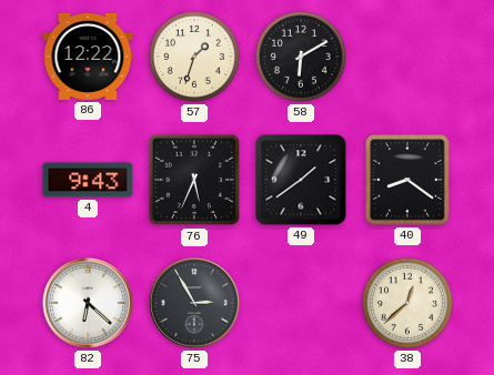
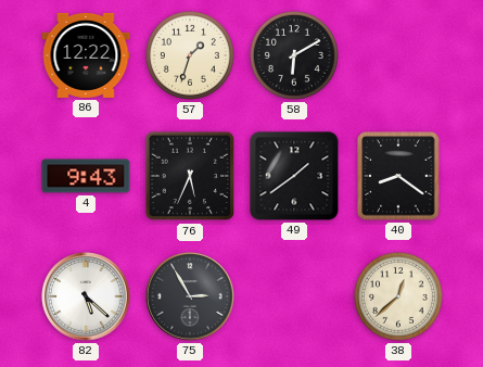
82: 6:22 -> 5:22 (86, 296)
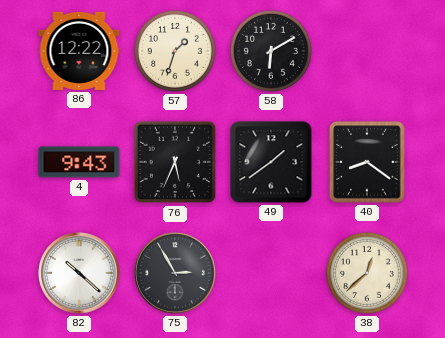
82: 5:22 -> 10:22 (79, 273)
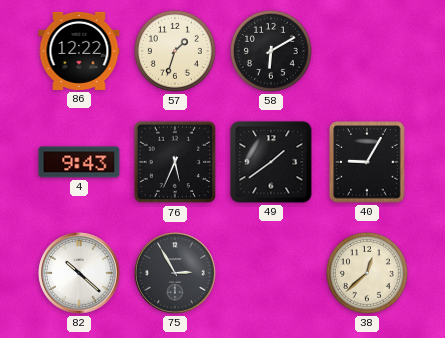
40: 8:21 -> 9:05 (367, 162)
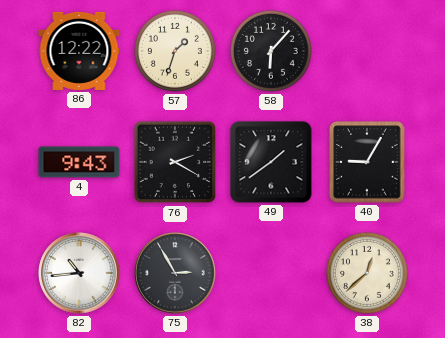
58: 6:10 -> 6:07 (271, 51)
76: 5:34 -> 2:20 (175, 162)
82: 10:22 -> 10:44 (79, 273)
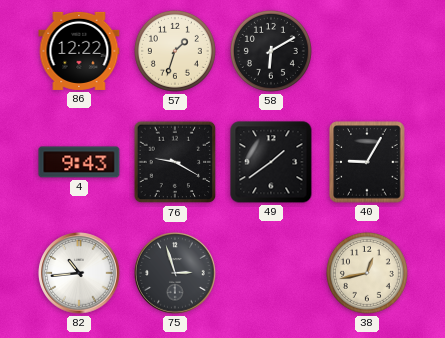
58: 6:07 -> 6:10 (271, 51)
76: 2:20 -> 9:20 (175, 162)
75: 2:55 -> 2:57 (175, 273)
38: 12:38 -> 12:43 (367, 273)
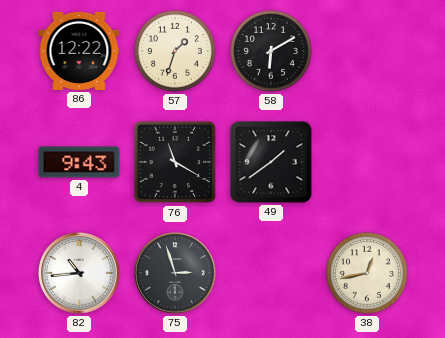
76: 9:20 -> 11:20 (175, 162)
40: 9:05 -> none (367, 162)
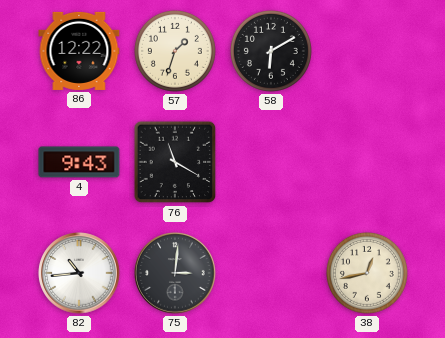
49: 1:39 -> none (271, 162)
75: 2:57 -> 3:01 (175, 273)
